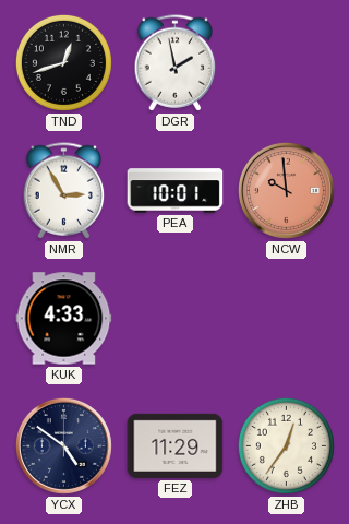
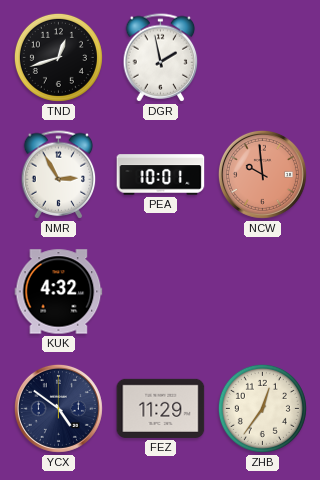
KUK: 4:33 -> 4:32 (59, 292)
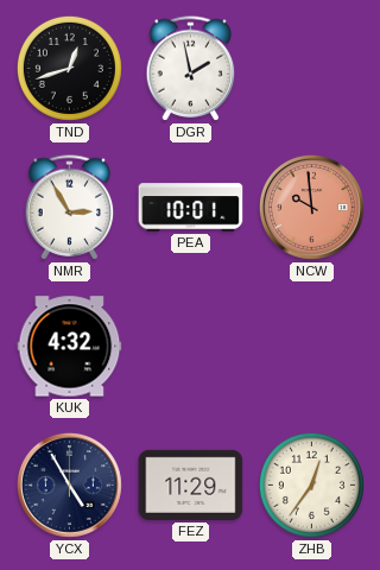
YCX: 4:51 -> 4:55 (69, 484)
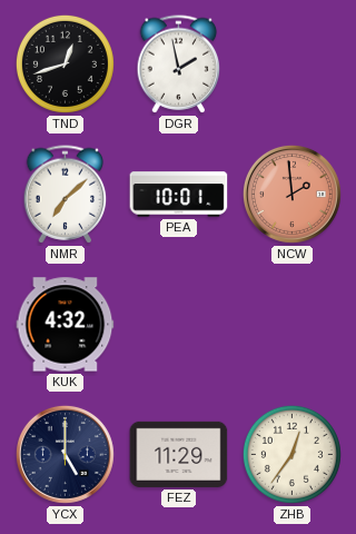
NMR: 2:55 -> 7:08 (66, 195)
NCW: 9:59 -> 1:59 (291, 194)
YCX: 4:55 -> 5:00 (65, 454)
